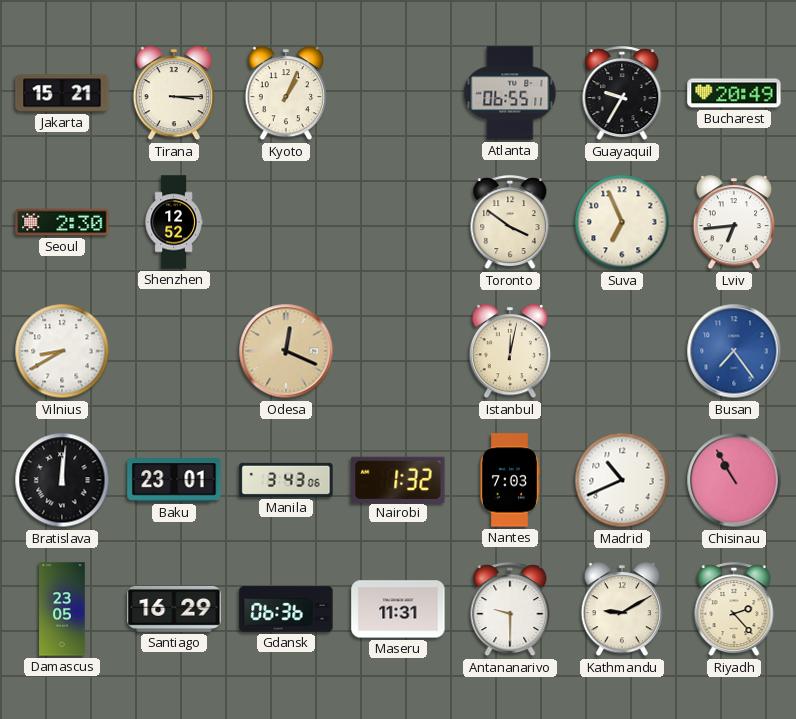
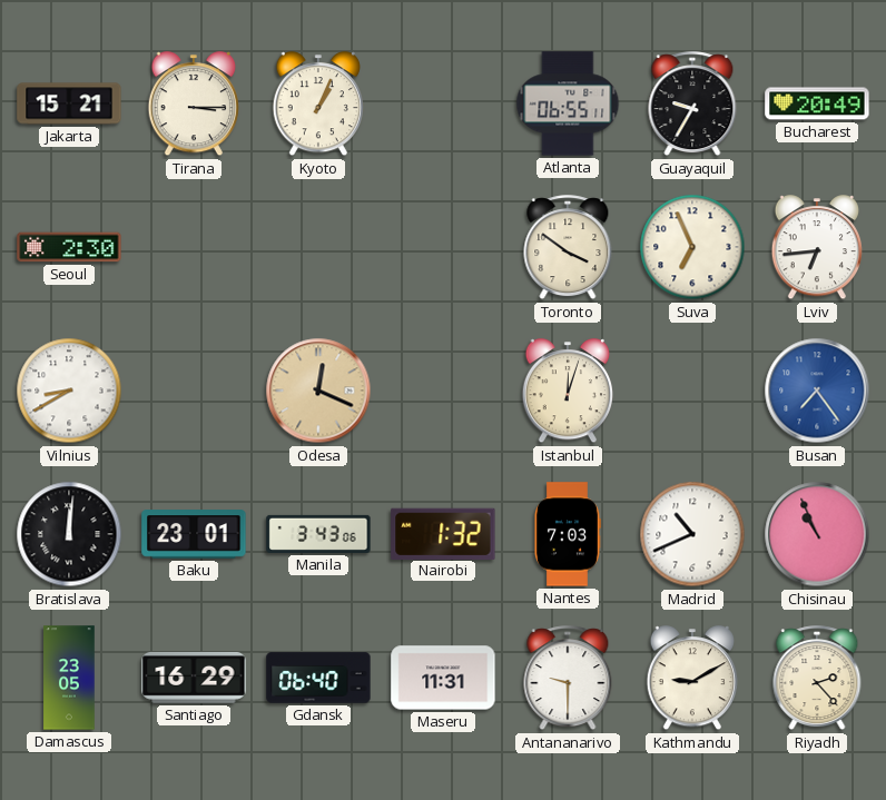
Shenzhen: 12:52 -> none (174, 222)
Istanbul: 12:02 -> 12:03 (567, 392)
Chisinau: 10:55 -> 10:56 (817, 534)
Gdansk: 06:36 -> 06:40 (318, 678)
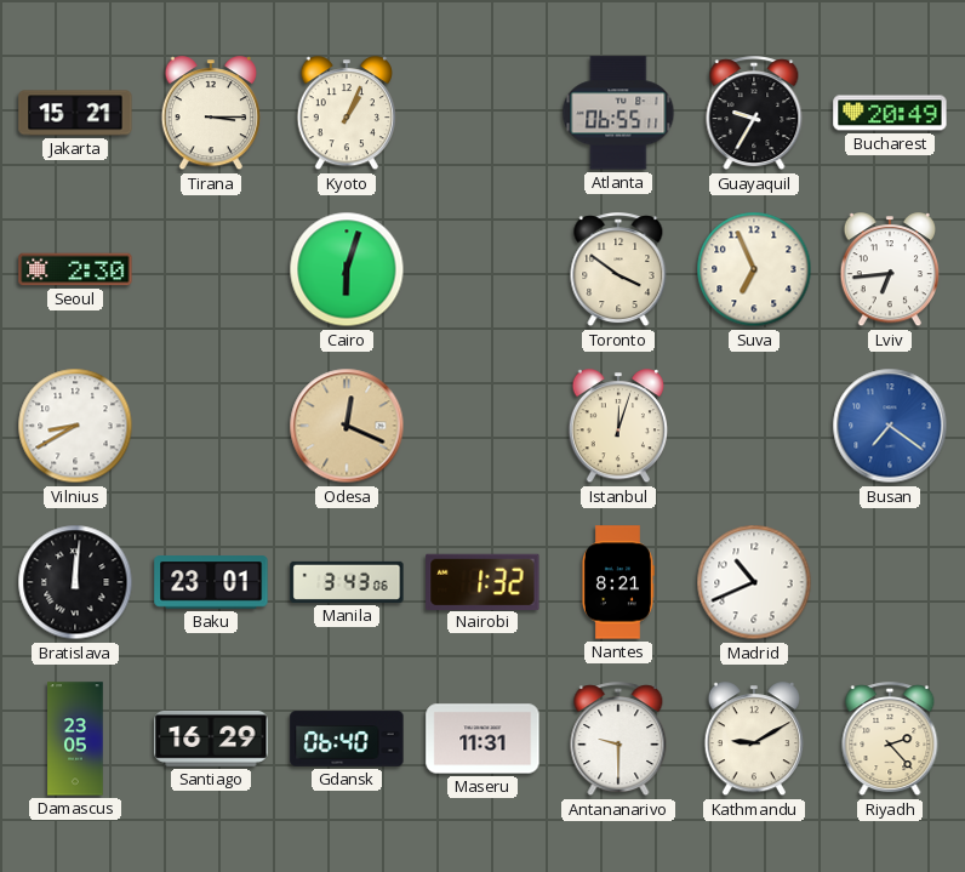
Cairo: none -> 6:03 (347, 269)
Busan: 7:24 -> 7:21 (890, 426)
Nantes: 7:03 -> 8:21 (617, 582)
Chisinau: 10:56 -> none (817, 534)
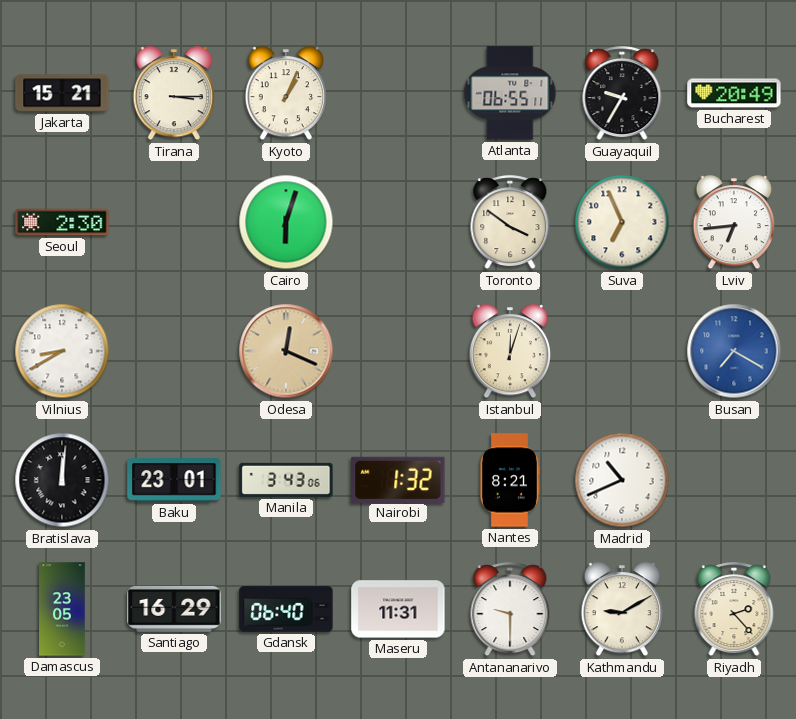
Busan: 7:21 -> 7:20 (734, 351)
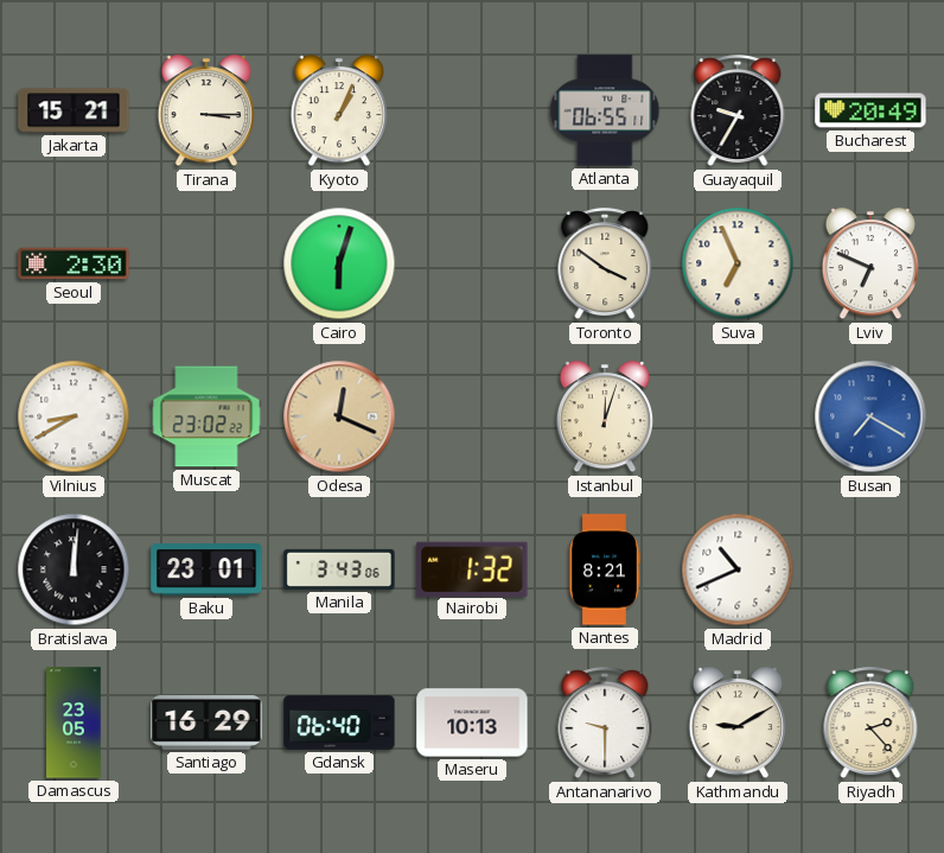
Lviv: 6:44 -> 6:49 (869, 265)
Muscat: none -> 23:02 (206, 416)
Maseru: 11:31 -> 10:13 (472, 722)
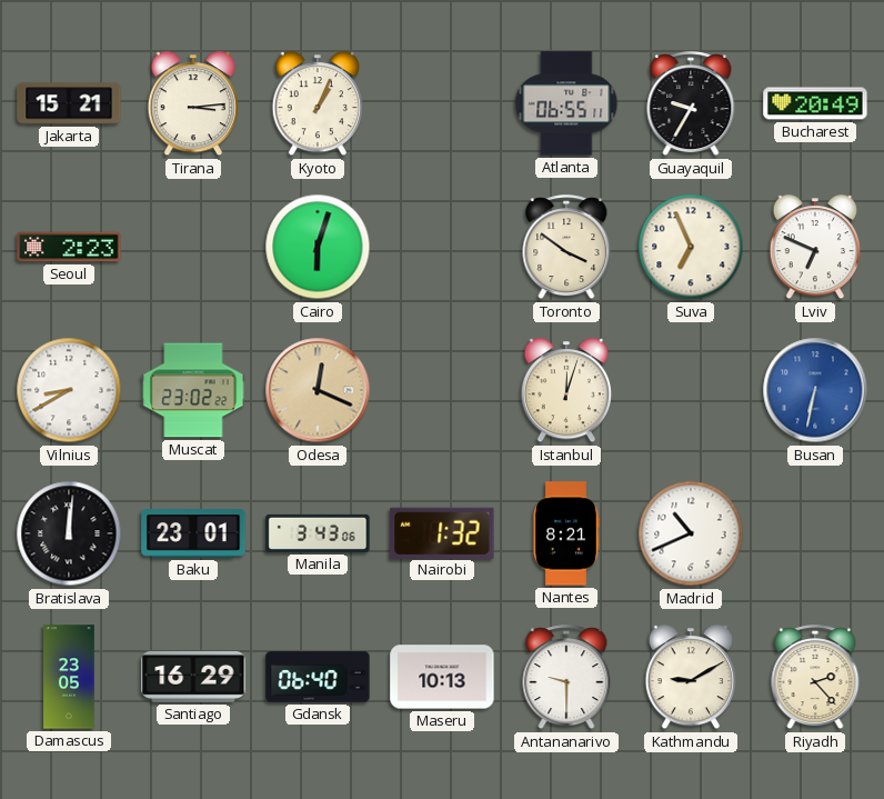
Tirana: 3:15 -> 3:14 (192, 104)
Seoul: 2:30 -> 2:23 (69, 247)
Busan: 7:20 -> 6:32 (815, 390)
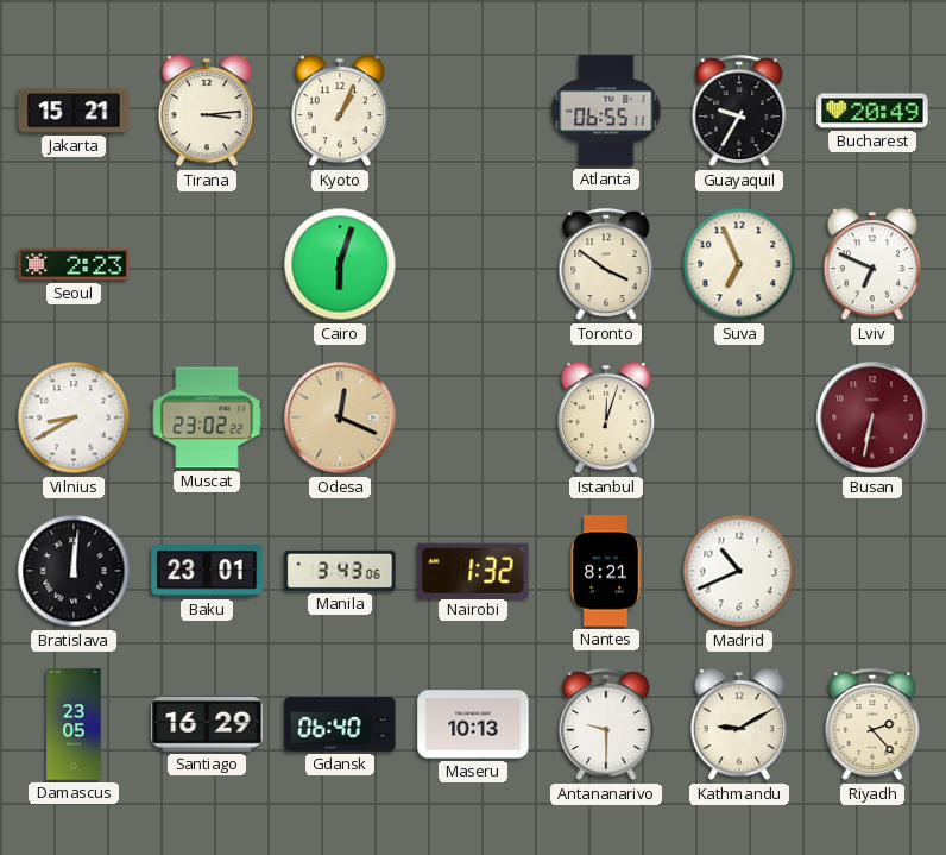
Busan dial: blue -> burgundy (872, 417)
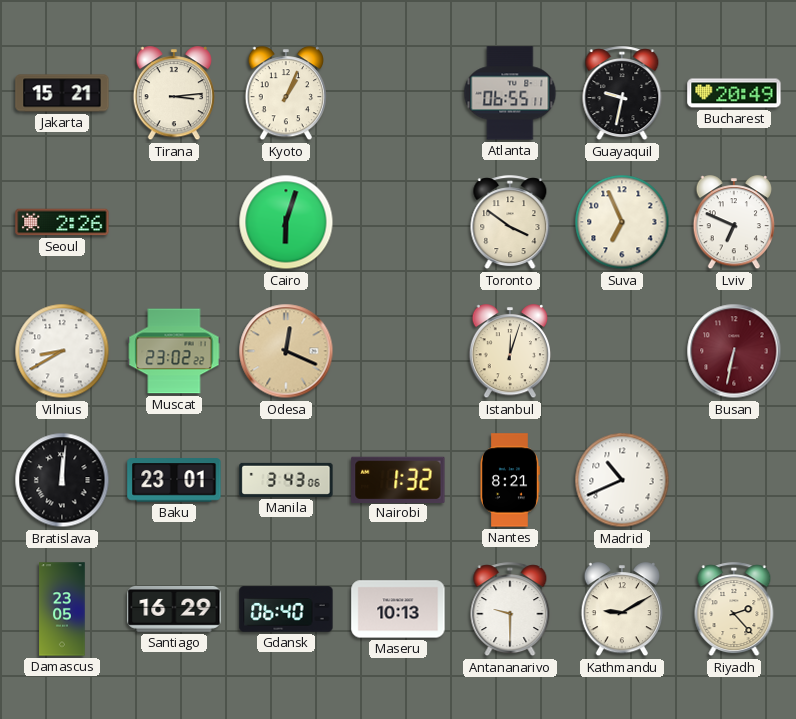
Guayaquil: 9:35 -> 9:32 (622, 94)
Seoul: 2:23 -> 2:26 (62, 222)
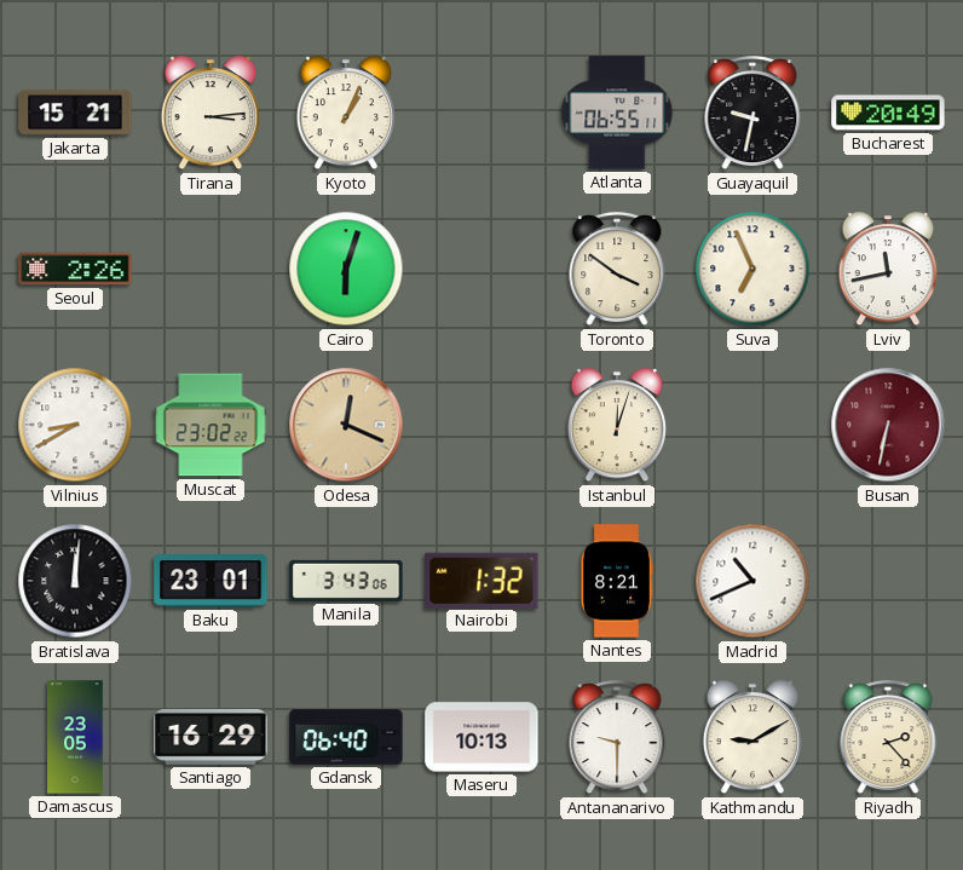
Lviv: 6:49 -> 11:43 (887, 270)
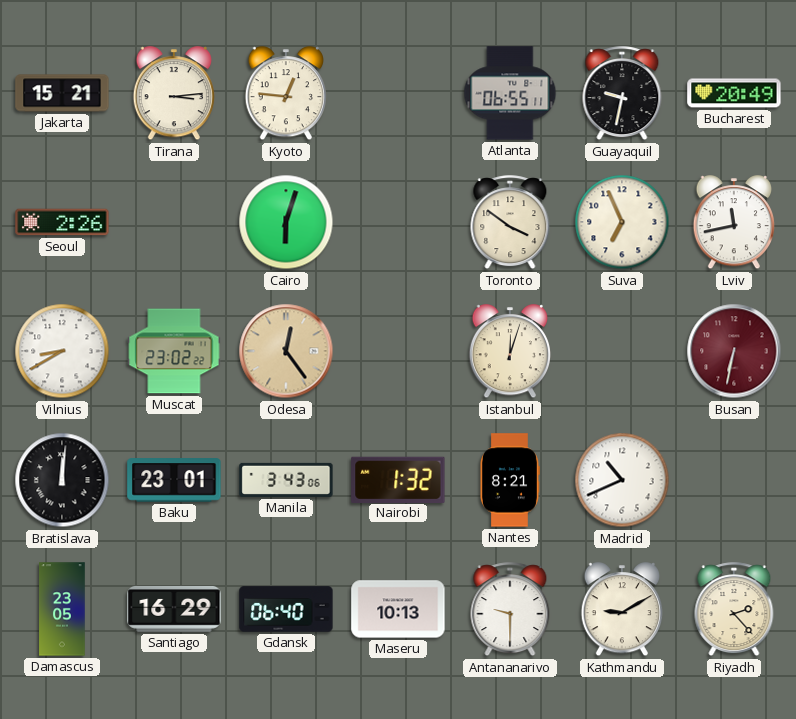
Kyoto: 1:04 -> 12:46 (285, 94)
Odesa: 12:19 -> 12:24 (286, 351)
